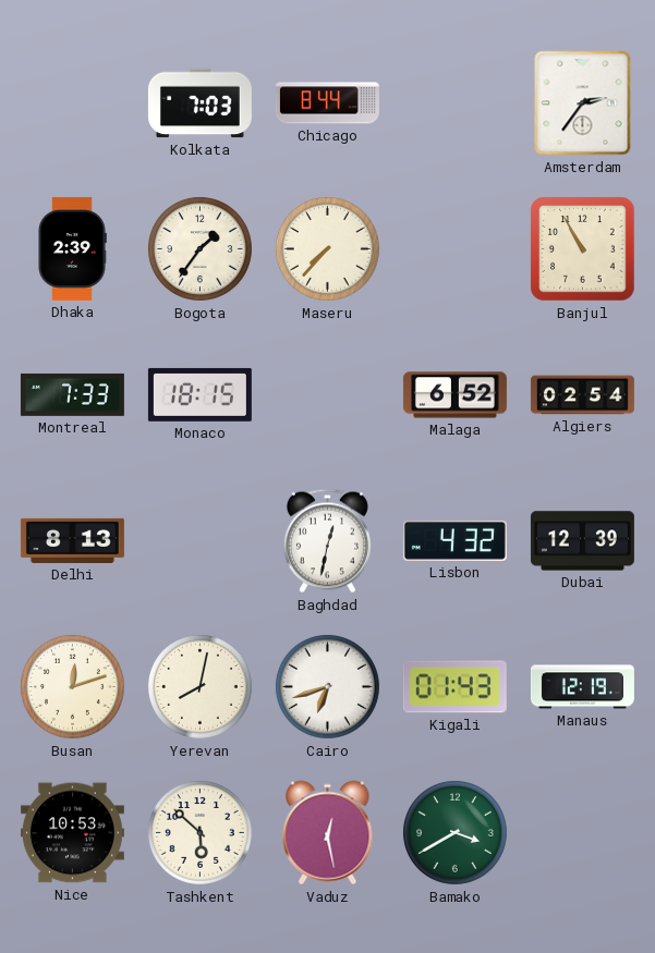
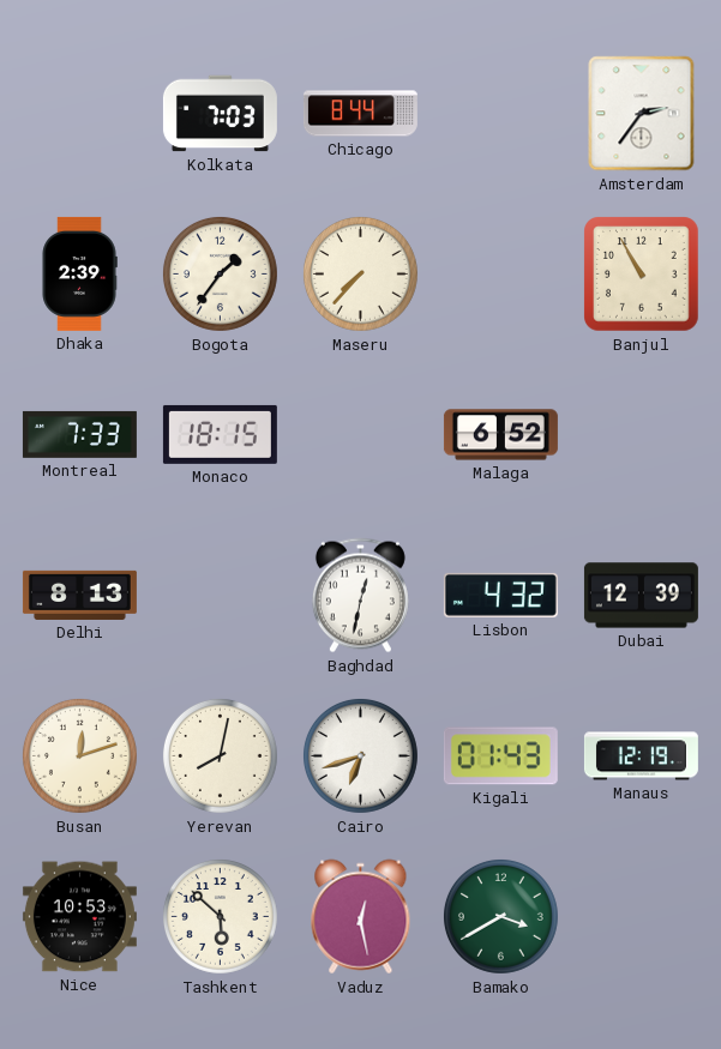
Algiers: 02:54 -> none (582, 395)
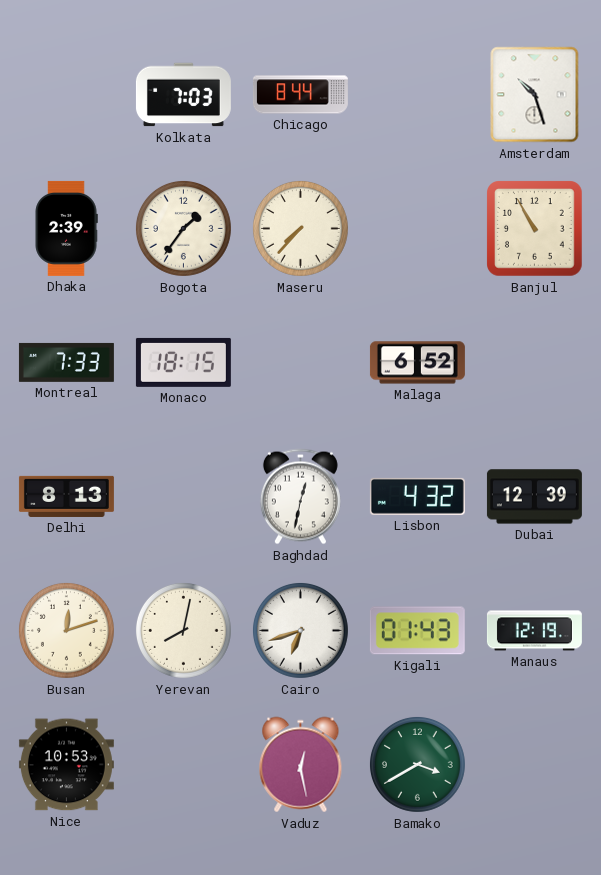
Amsterdam: 2:36 -> 10:27 (535, 95)
Tashkent: 5:52 -> none (220, 916)
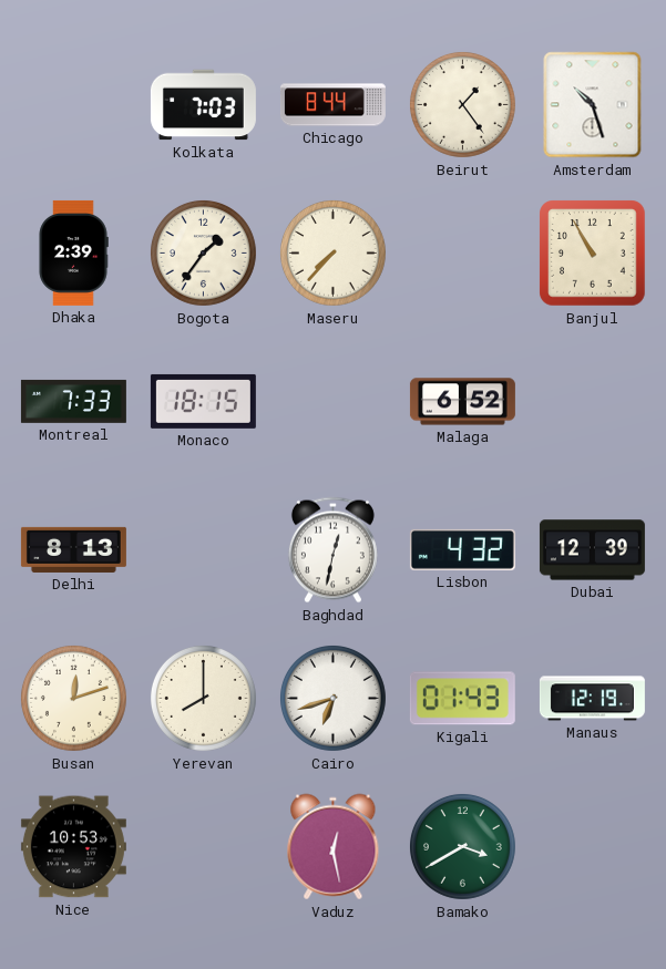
Beirut: none -> 1:24 (462, 104)
Yerevan: 8:02 -> 8:00 (203, 698)
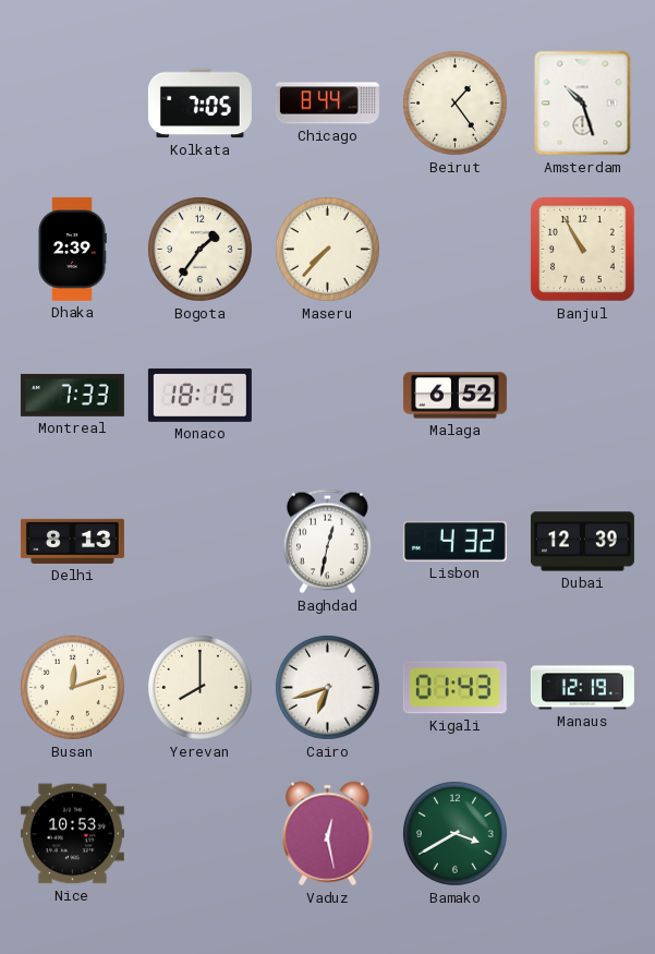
Kolkata: 7:03 -> 7:05 (199, 104)
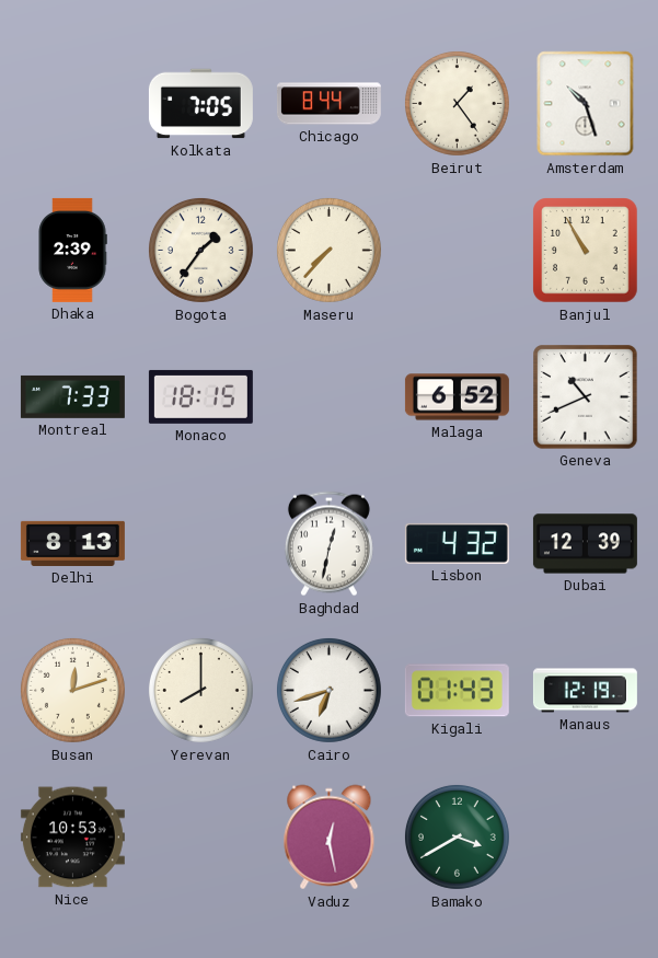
Geneva: none -> 10:41 (586, 397)
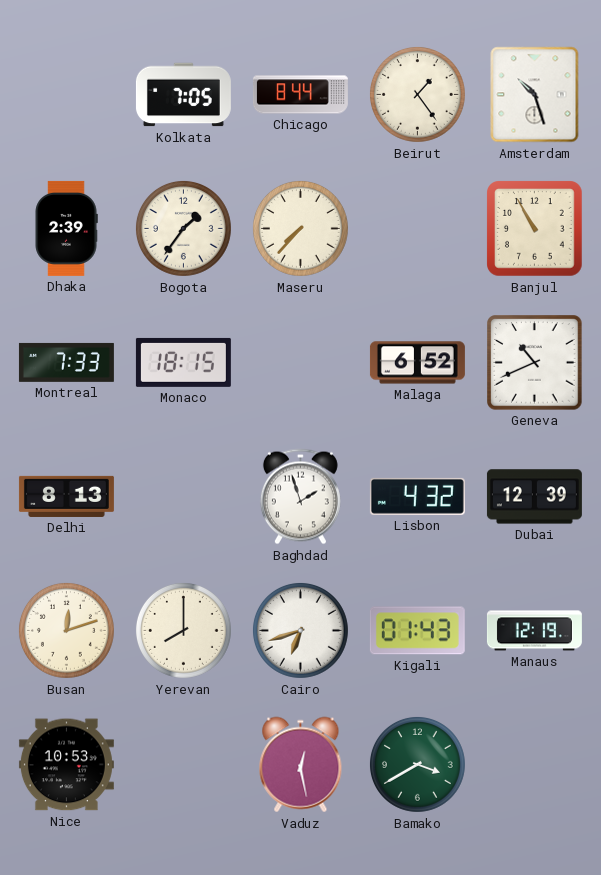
Baghdad: 12:32 -> 1:57 (300, 497)
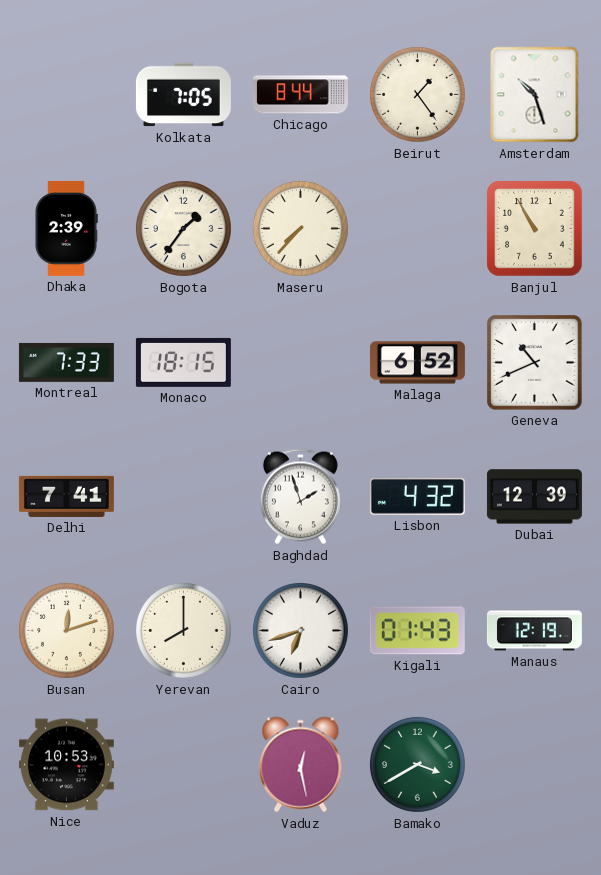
Delhi: 8:13 -> 7:41 (66, 496)
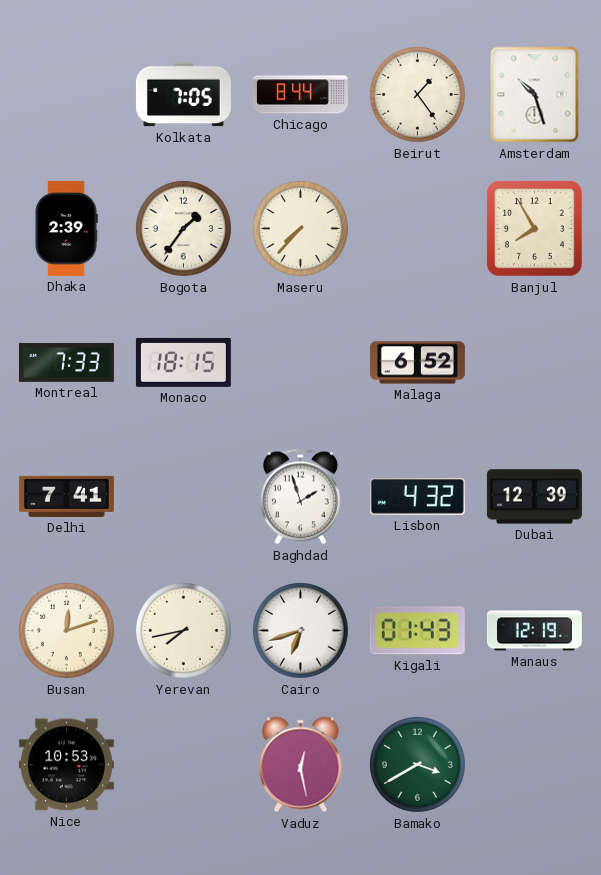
Banjul: 10:55 -> 7:55 (535, 229)
Geneva: 10:41 -> none (535, 363)
Yerevan: 8:00 -> 7:43 (183, 630)
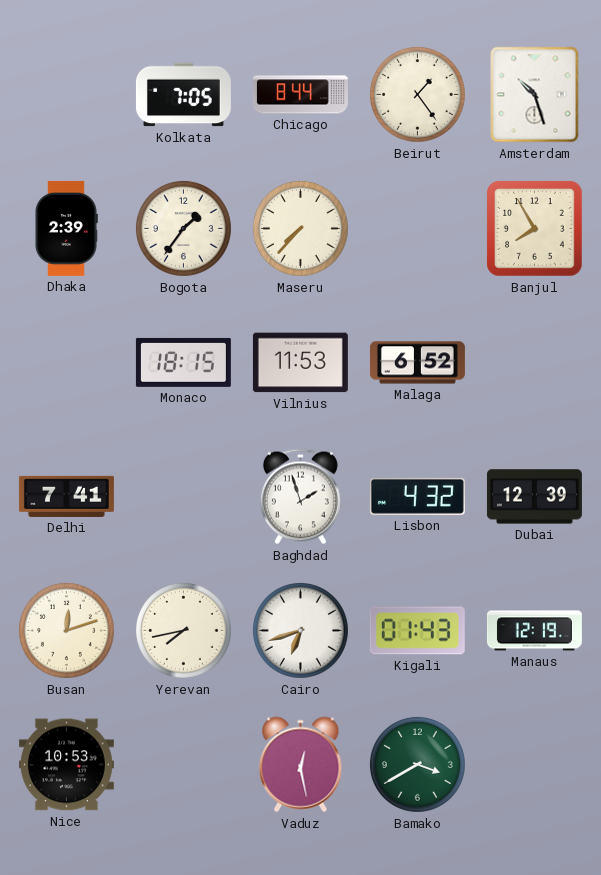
Montreal: 7:33 -> none (66, 362)
Vilnius: none -> 11:53 (300, 363)
